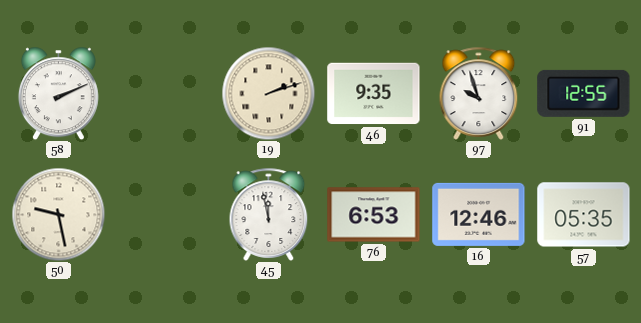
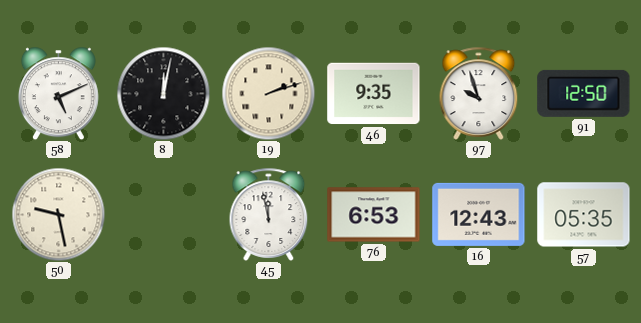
58: 2:11 -> 5:11 (58, 93)
8: none -> 12:02 (163, 93)
91: 12:55 -> 12:50 (584, 93)
16: 12:46 -> 12:43 (479, 214)
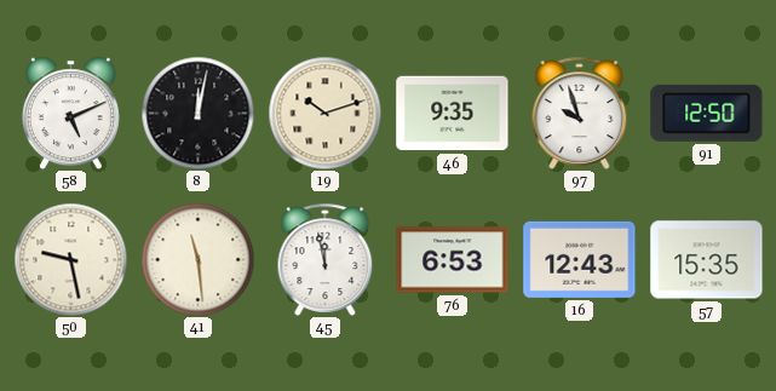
19: 2:12 -> 10:12 (324, 113)
41: none -> 11:29 (197, 259)
57: 05:35 -> 15:35 (707, 260)
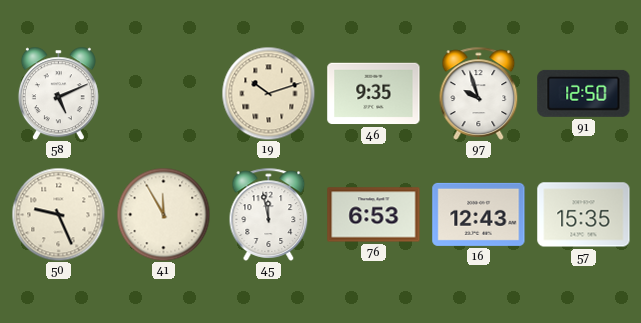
8: 12:02 -> none (197, 113)
50: 9:28 -> 9:26 (58, 214)
41: 11:29 -> 11:55 (163, 214)
